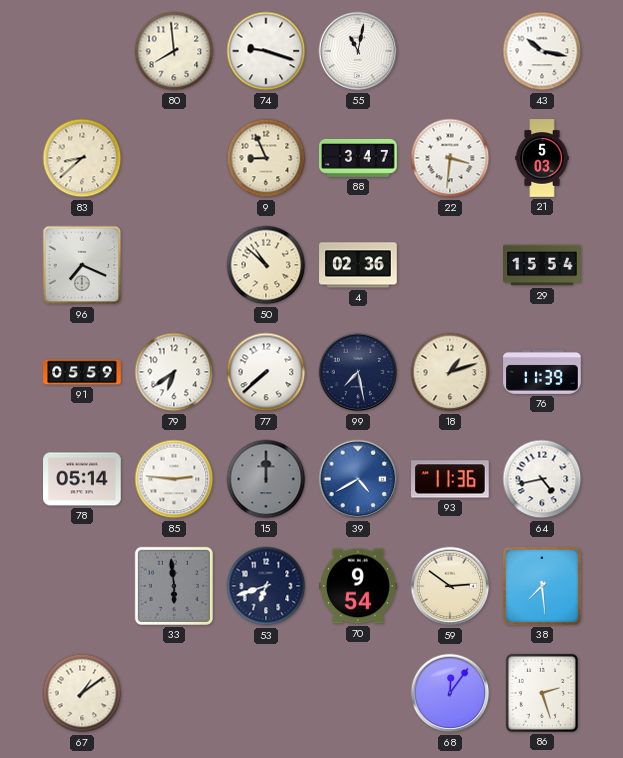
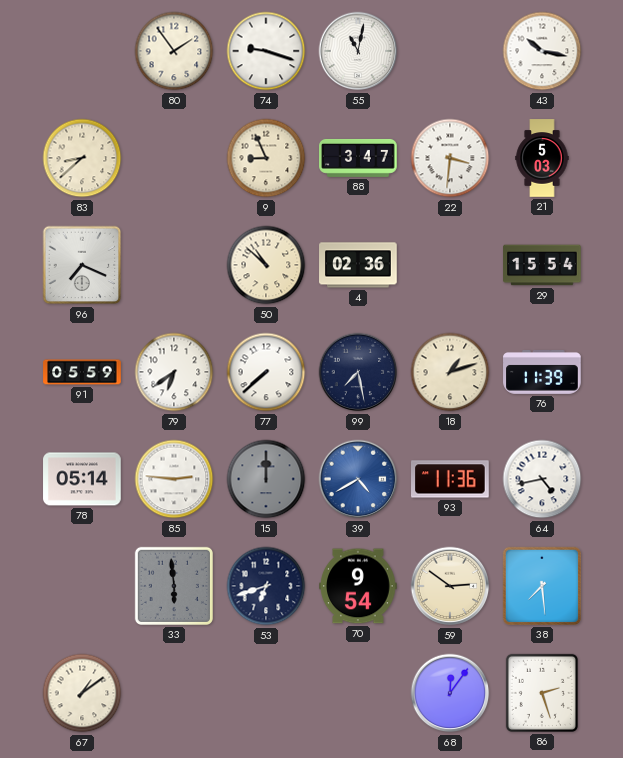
80: 7:59 -> 1:54 (174, 51)
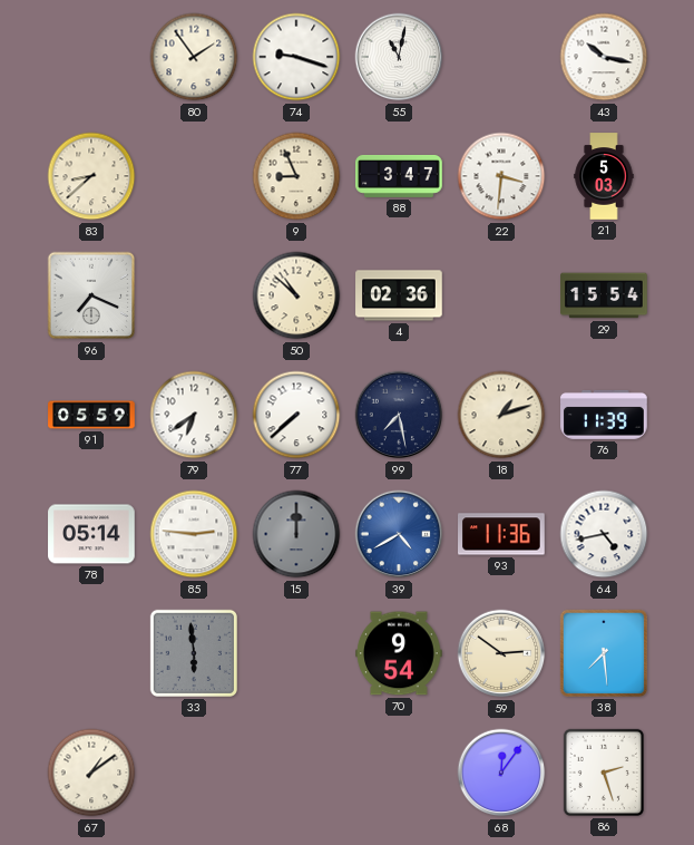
53: 6:42 -> none (266, 586)
